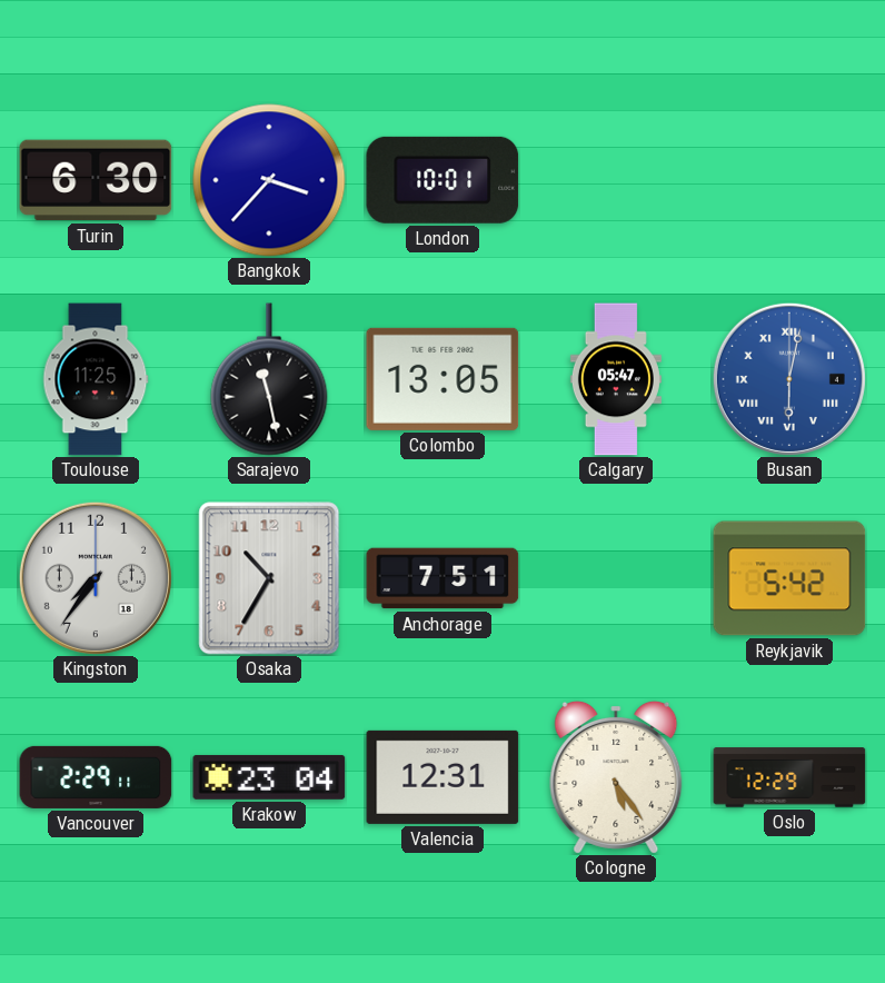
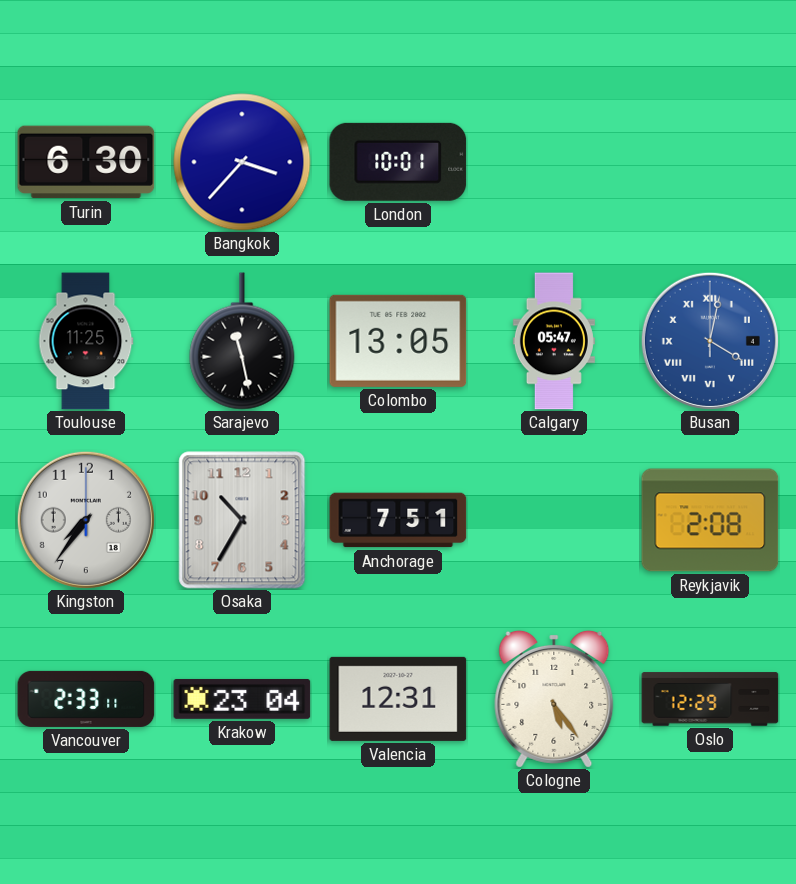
Busan: 6:02 -> 4:02 (710, 341)
Reykjavik: 5:42 -> 2:08 (710, 520)
Vancouver: 2:29 -> 2:33 (86, 699)
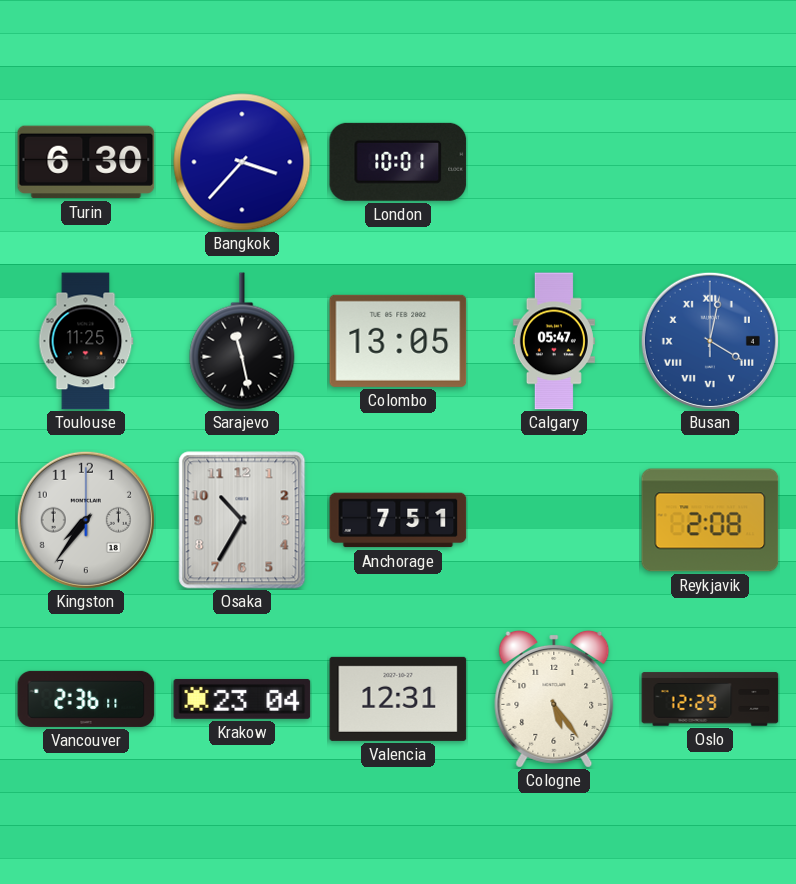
Vancouver: 2:33 -> 2:36 (86, 699)
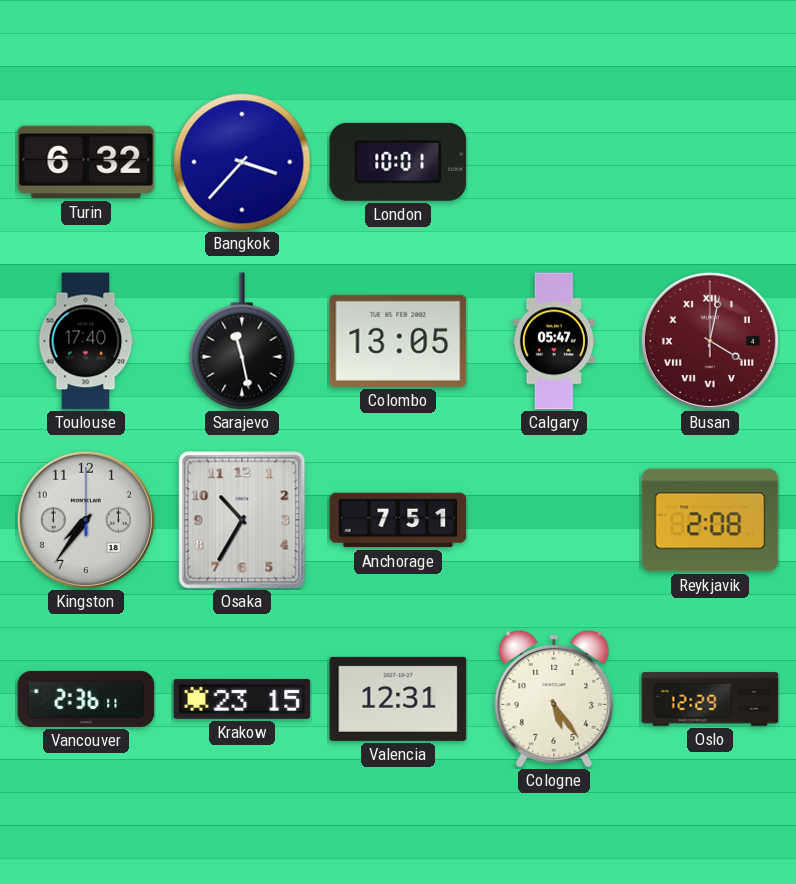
Turin: 6:30 -> 6:32 (86, 162)
Toulouse: 11:25 -> 17:40 (86, 341)
Busan dial: blue -> burgundy (710, 341)
Krakow: 23:04 -> 23:15 (242, 699)
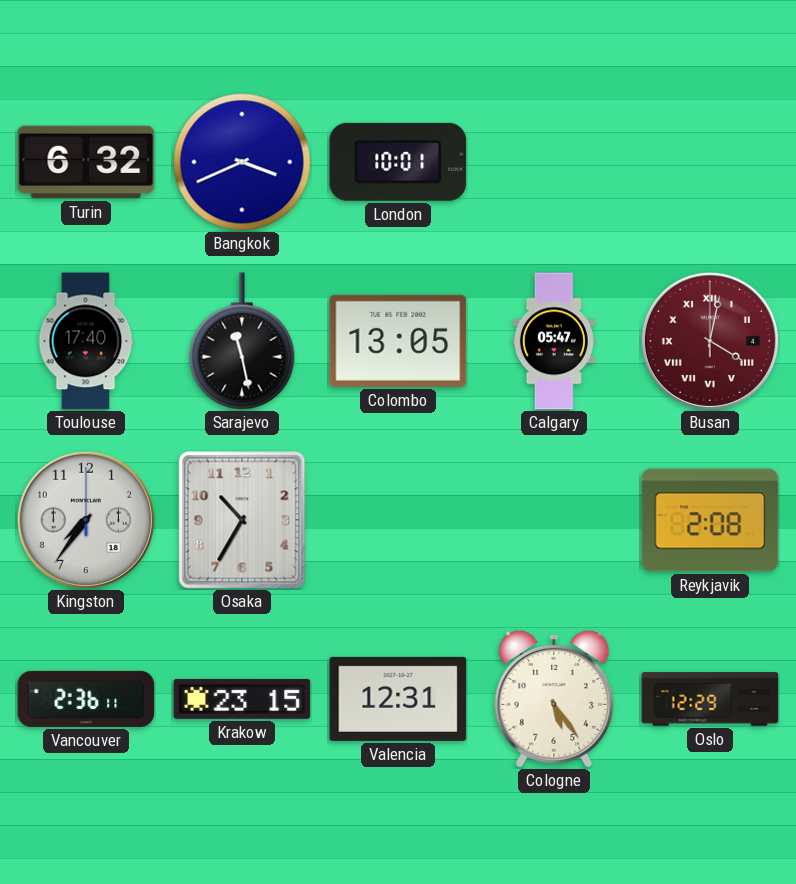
Bangkok: 3:37 -> 3:41 (242, 162)
Anchorage: 7:51 -> none (398, 520)
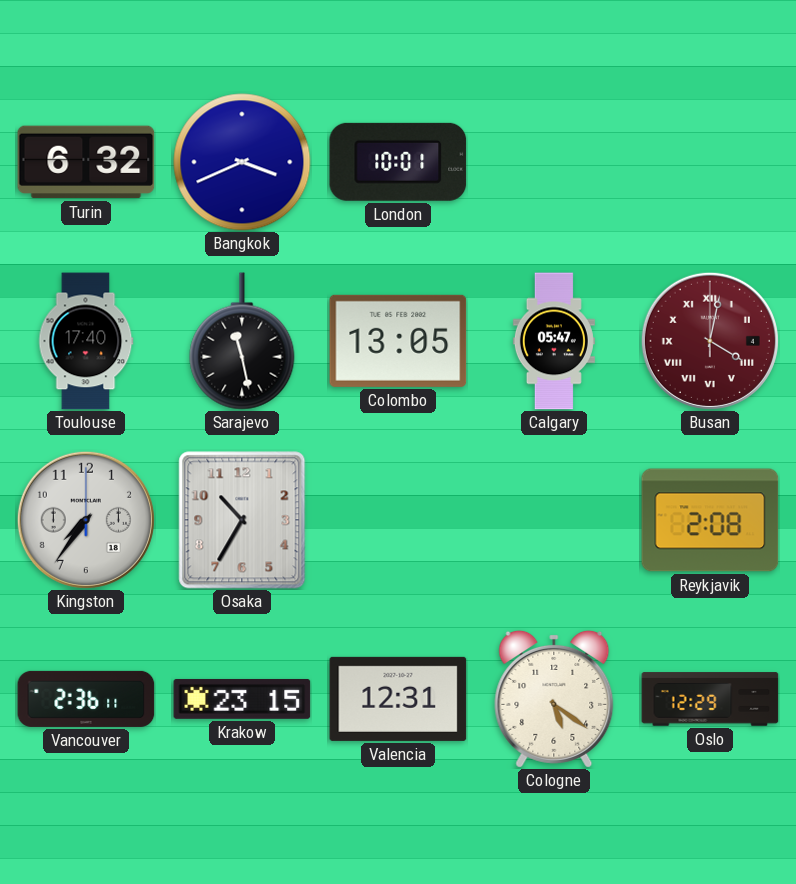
Cologne: 5:24 -> 5:21 (554, 699)
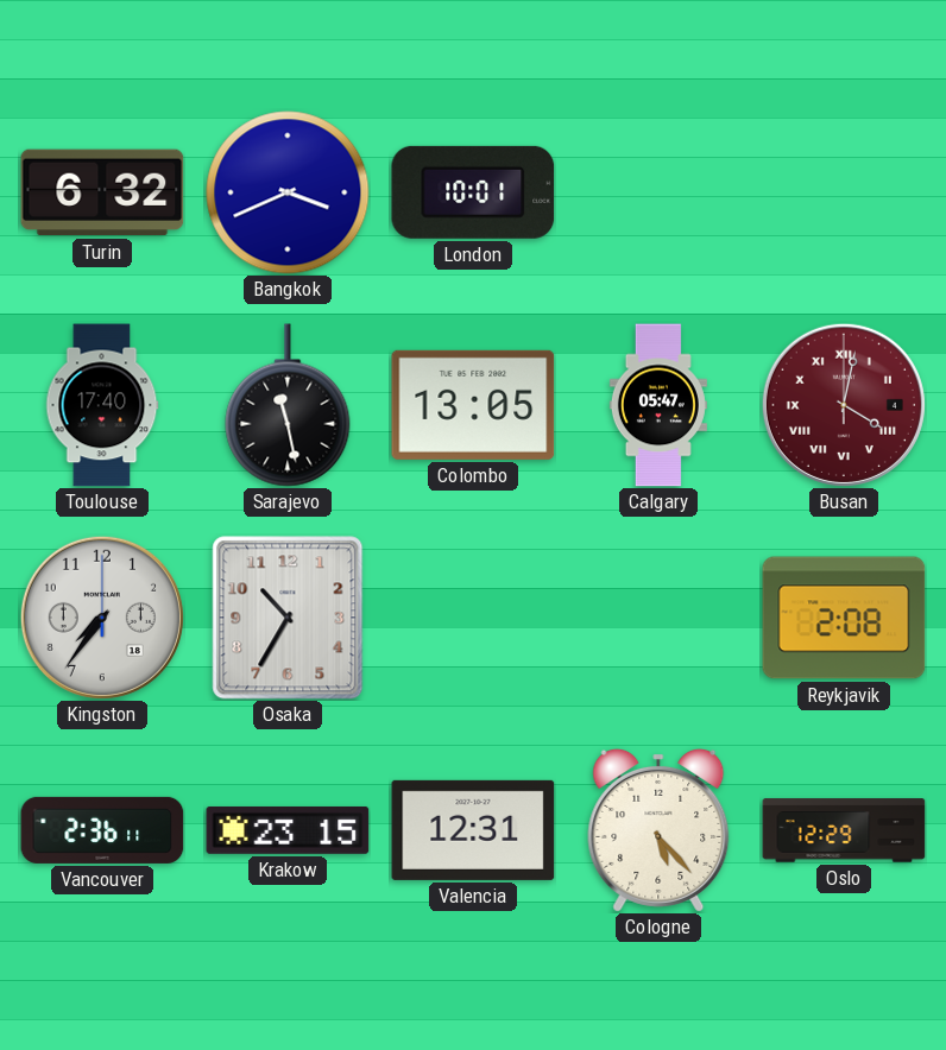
Cologne: 5:21 -> 5:23 (658, 830)
